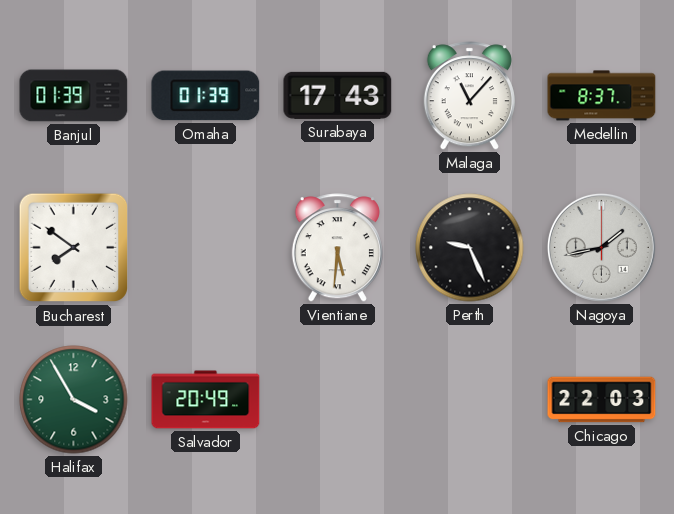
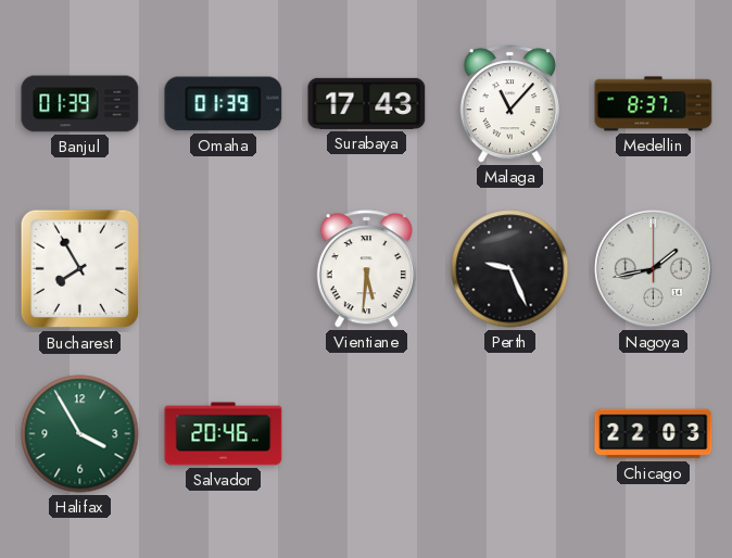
Bucharest: 7:51 -> 7:55 (80, 269)
Salvador: 20:49 -> 20:46 (224, 434)
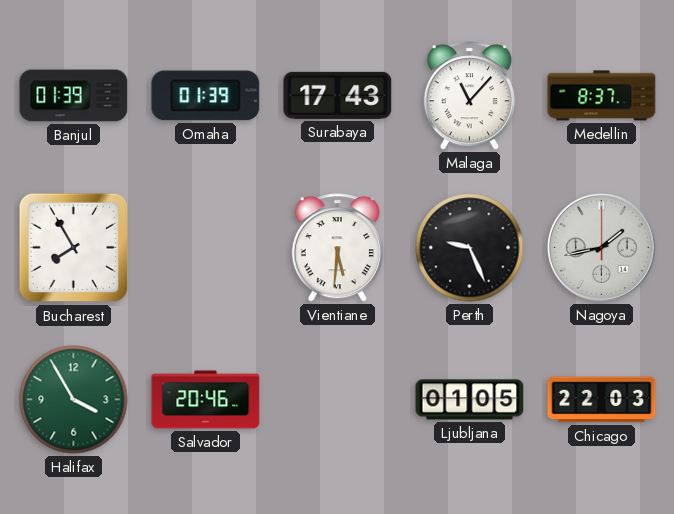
Ljubljana: none -> 01:05 (470, 400)
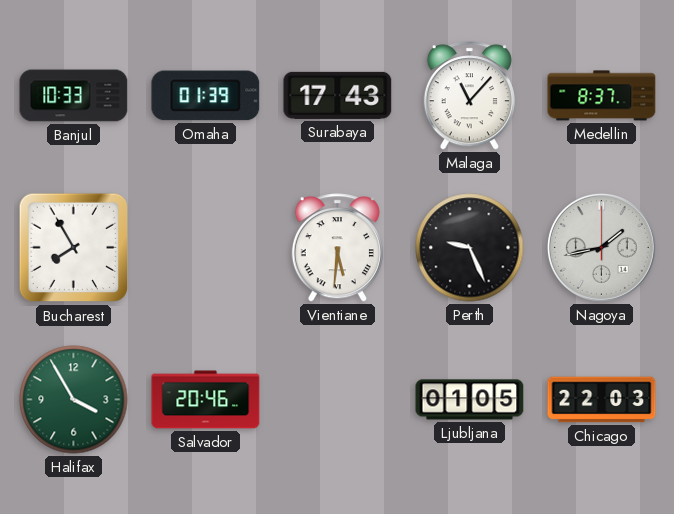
Banjul: 01:39 -> 10:33 (74, 96)
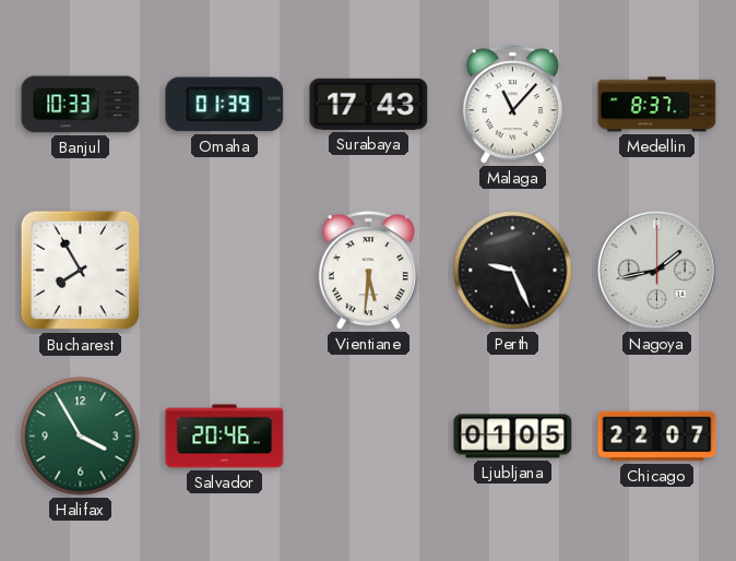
Chicago: 22:03 -> 22:07 (657, 437)
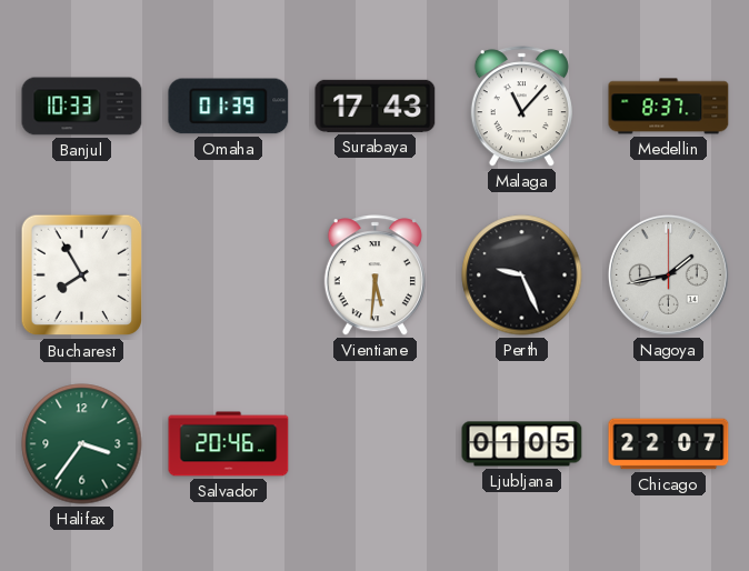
Halifax: 3:55 -> 3:36 (82, 444)
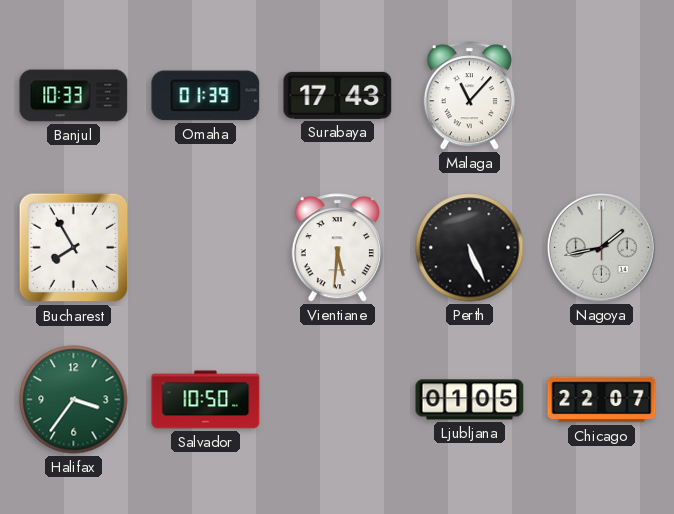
Medellin: 8:37 -> none (669, 107)
Perth: 9:26 -> 5:26 (470, 248)
Salvador: 20:46 -> 10:50 (206, 400)
